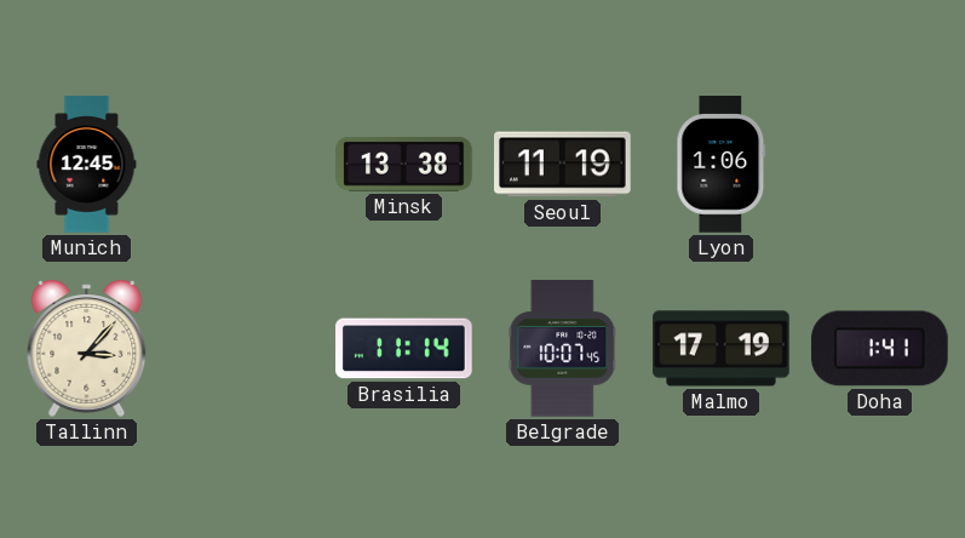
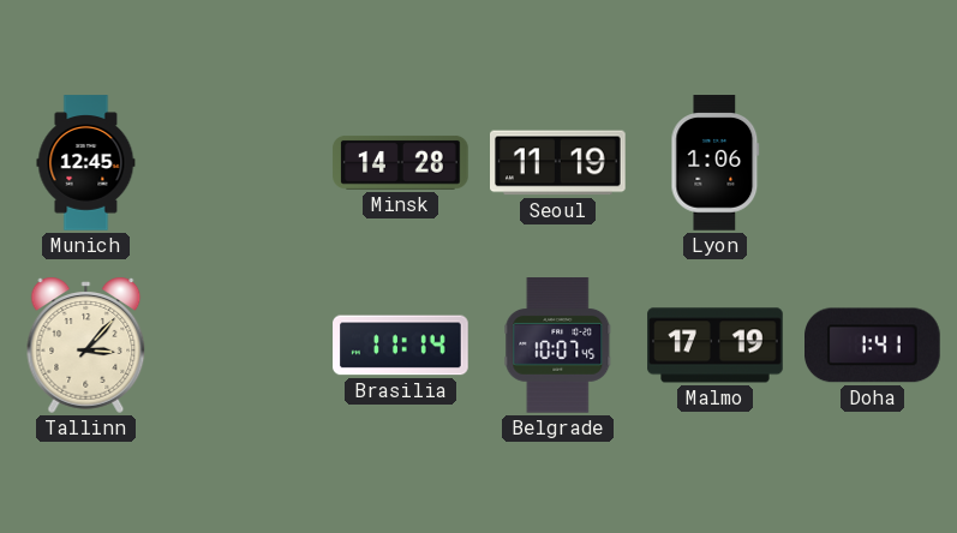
Minsk: 13:38 -> 14:28 (401, 162)
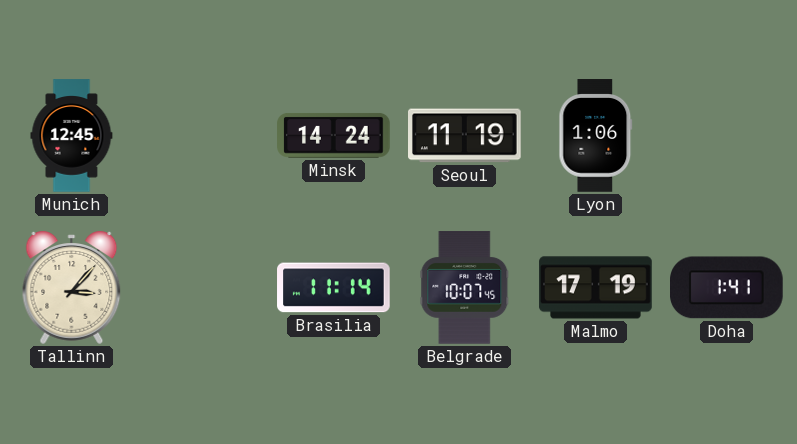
Minsk: 14:28 -> 14:24 (334, 135)
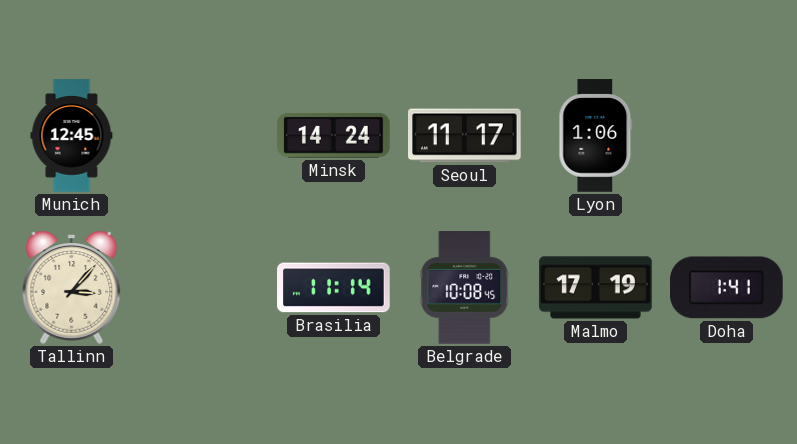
Seoul: 11:19 -> 11:17 (465, 136)
Belgrade: 10:07 -> 10:08 (465, 288)
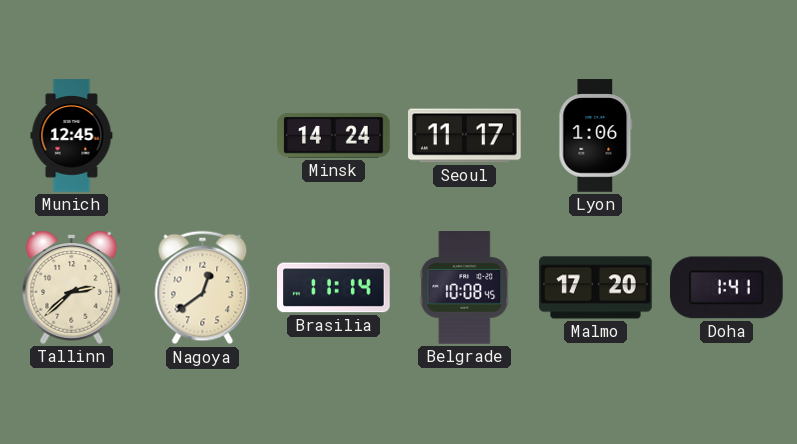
Tallinn: 3:07 -> 2:38 (72, 287)
Nagoya: none -> 12:39 (203, 288)
Malmo: 17:19 -> 17:20 (596, 288)
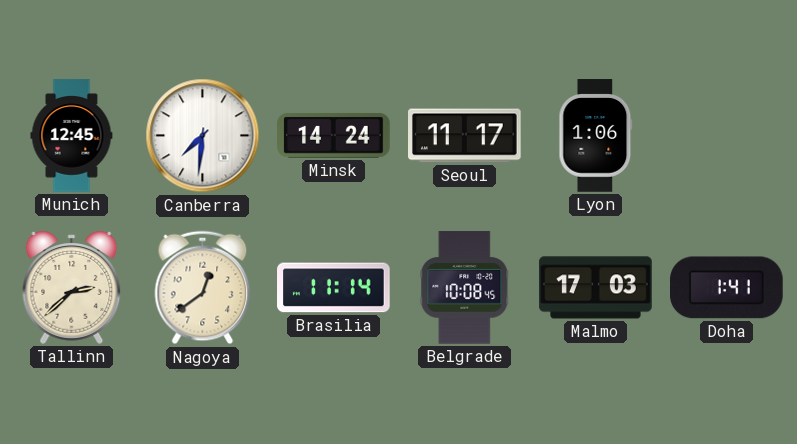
Canberra: none -> 7:31 (203, 136)
Malmo: 17:20 -> 17:03 (596, 288)
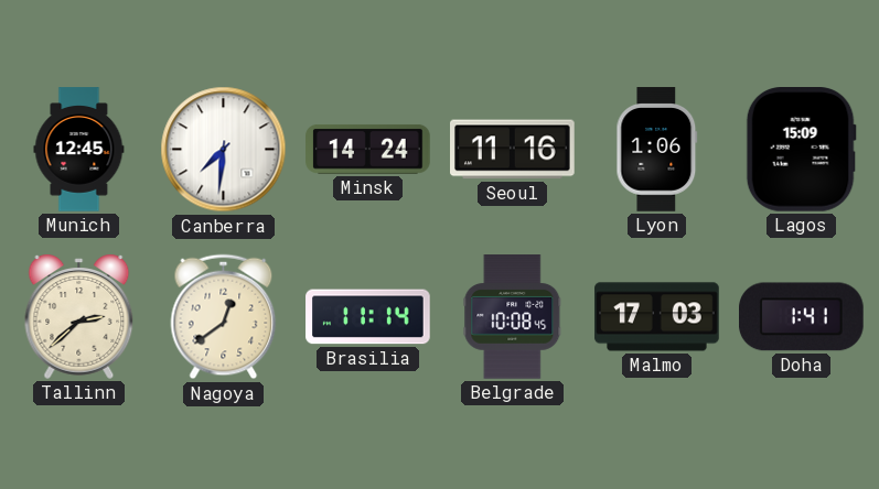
Seoul: 11:17 -> 11:16 (513, 150)
Lagos: none -> 15:09 (801, 150)
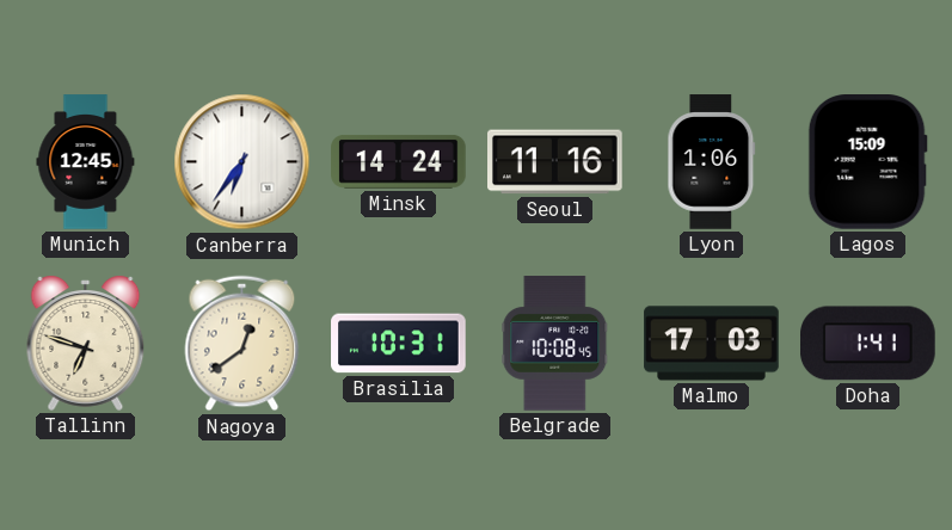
Canberra: 7:31 -> 6:36 (242, 162)
Tallinn: 2:38 -> 6:48 (86, 343)
Brasilia: 11:14 -> 10:31 (399, 344)
